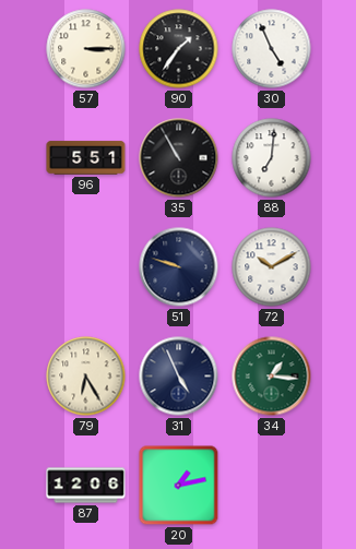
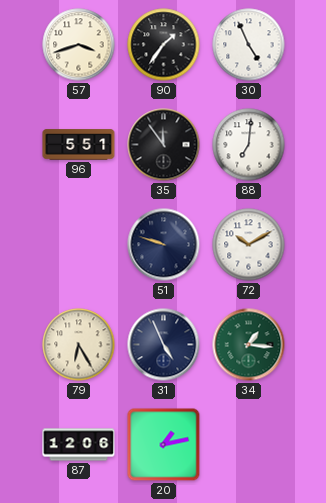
57: 3:15 -> 3:42 (79, 45)
35: 10:55 -> 11:54 (164, 145)
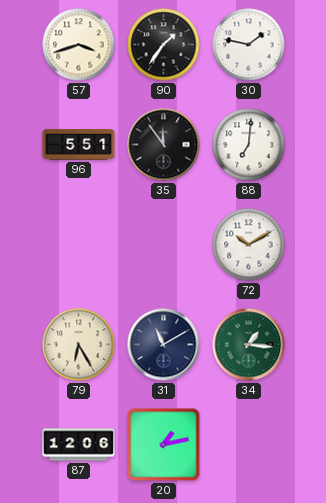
30: 4:56 -> 1:47 (249, 45)
51: 9:48 -> none (164, 245)
31: 4:56 -> 11:10 (164, 345)
